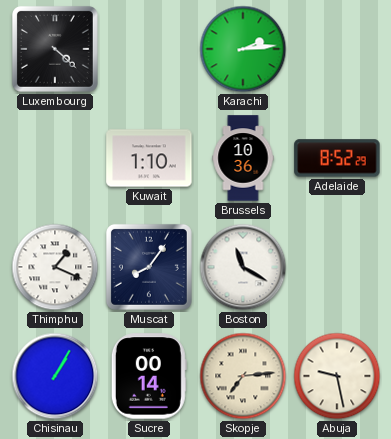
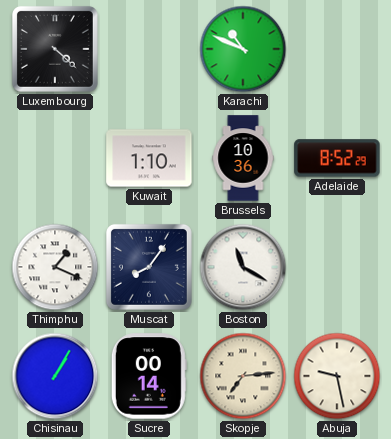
Karachi: 2:14 -> 10:49 (243, 49)
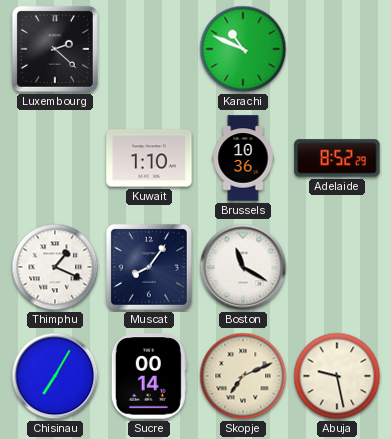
Luxembourg: 4:22 -> 2:22 (55, 49)
Chisinau: 1:05 -> 7:05 (55, 376)
Skopje: 7:14 -> 7:11 (243, 376)
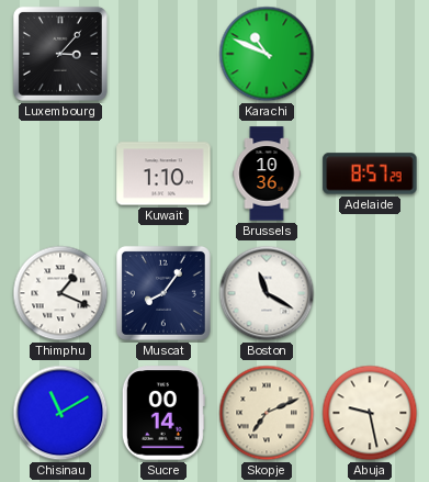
Luxembourg: 2:22 -> 3:07 (60, 54)
Adelaide: 8:52 -> 8:57 (370, 173)
Chisinau: 7:05 -> 11:10 (60, 413)
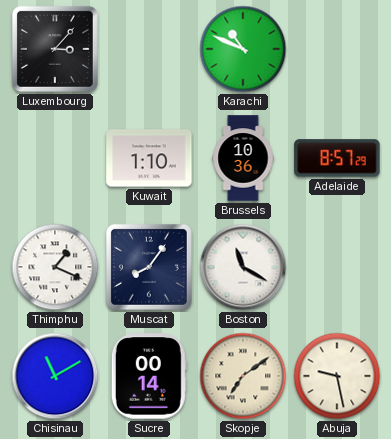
Skopje: 7:11 -> 7:09 (243, 376)
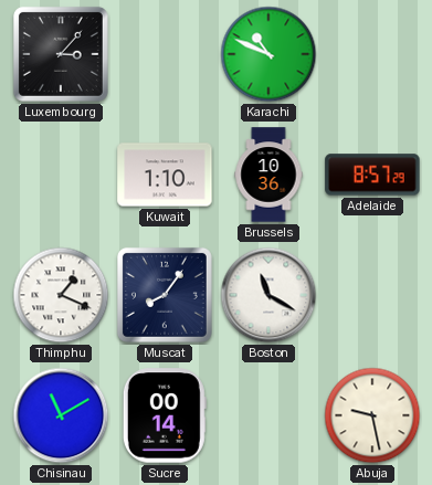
Skopje: 7:09 -> none (243, 376)
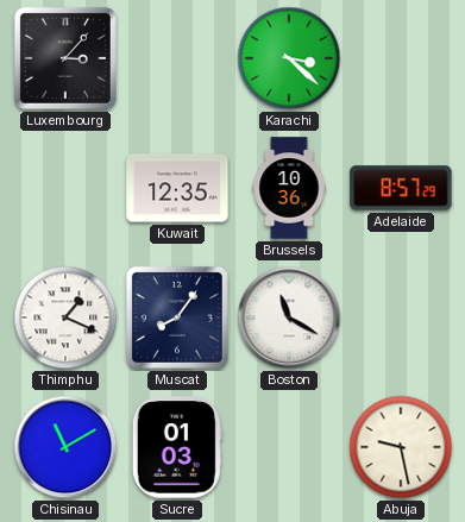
Karachi: 10:49 -> 3:22 (289, 58)
Kuwait: 1:10 -> 12:35 (177, 188)
Sucre: 00:14 -> 01:03 (177, 447)
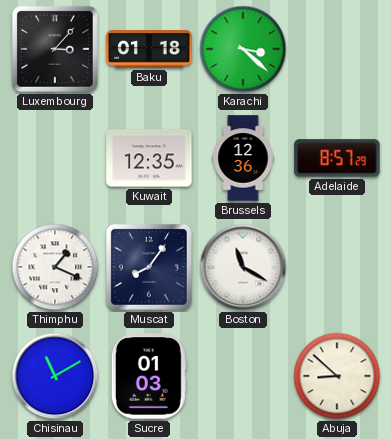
Baku: none -> 01:18 (149, 49)
Brussels: 10:36 -> 12:36 (243, 158)
Abuja: 9:28 -> 8:52 (337, 376)
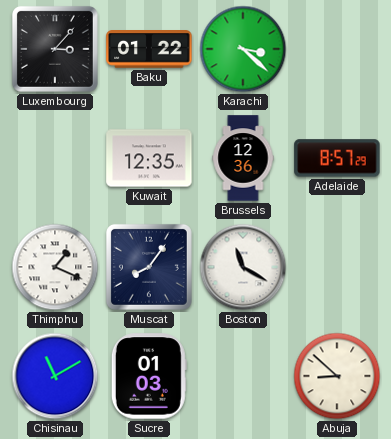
Baku: 01:18 -> 01:22 (149, 49)
